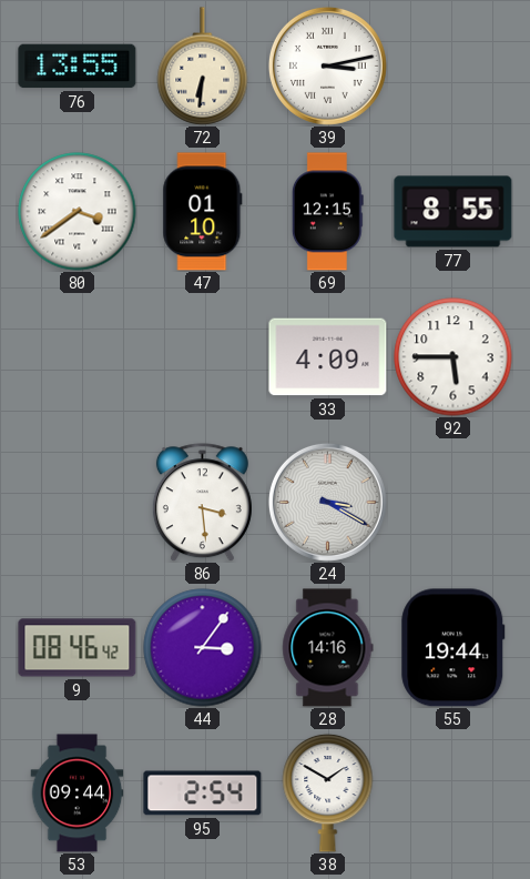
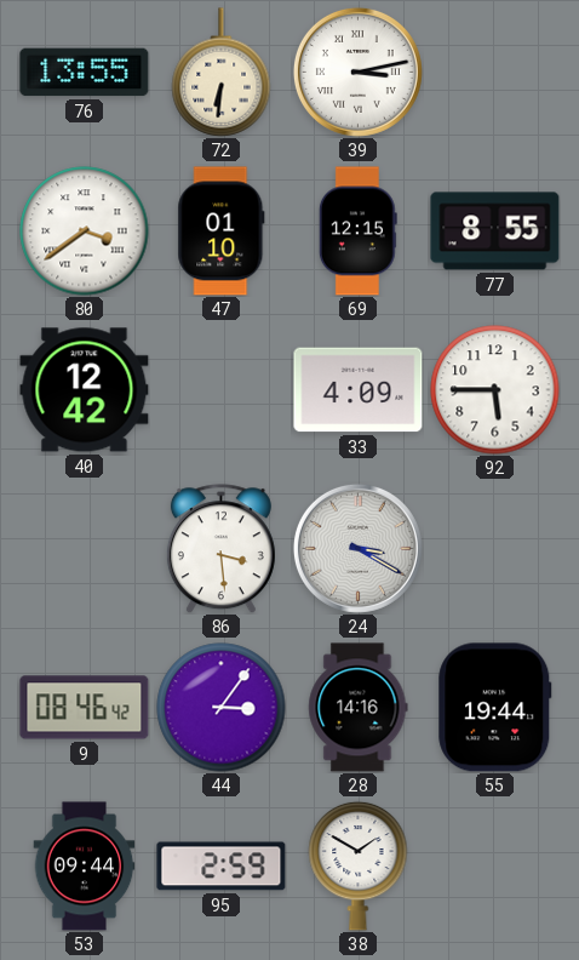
40: none -> 12:42 (85, 390)
95: 2:54 -> 2:59 (222, 867)
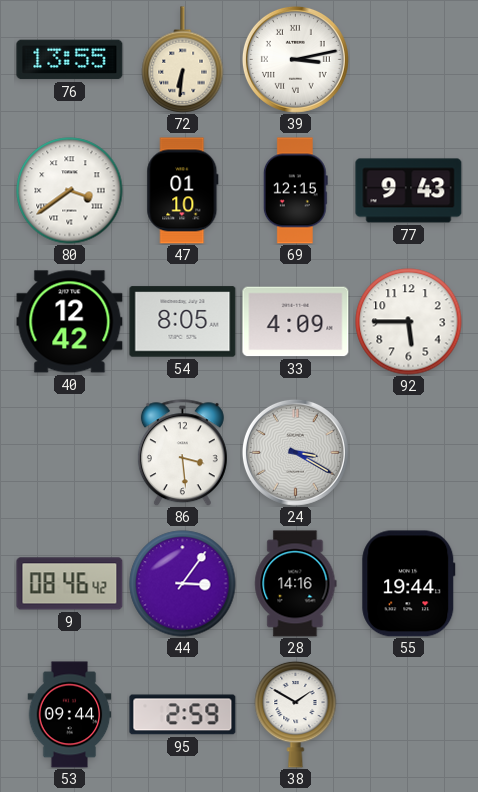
77: 8:55 -> 9:43 (409, 191)
54: none -> 8:05 (183, 322)
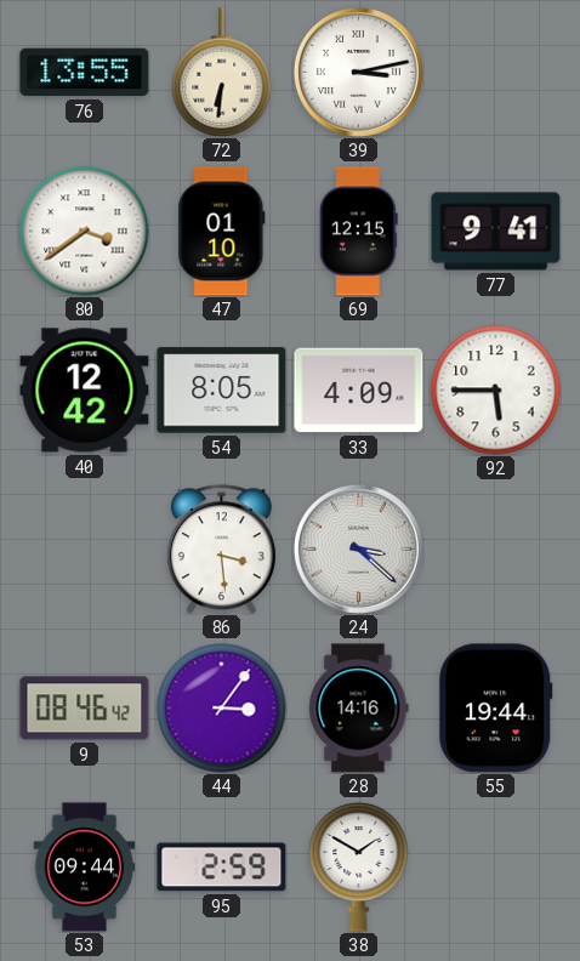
77: 9:43 -> 9:41 (496, 232)
24: 3:20 -> 3:22 (358, 548)
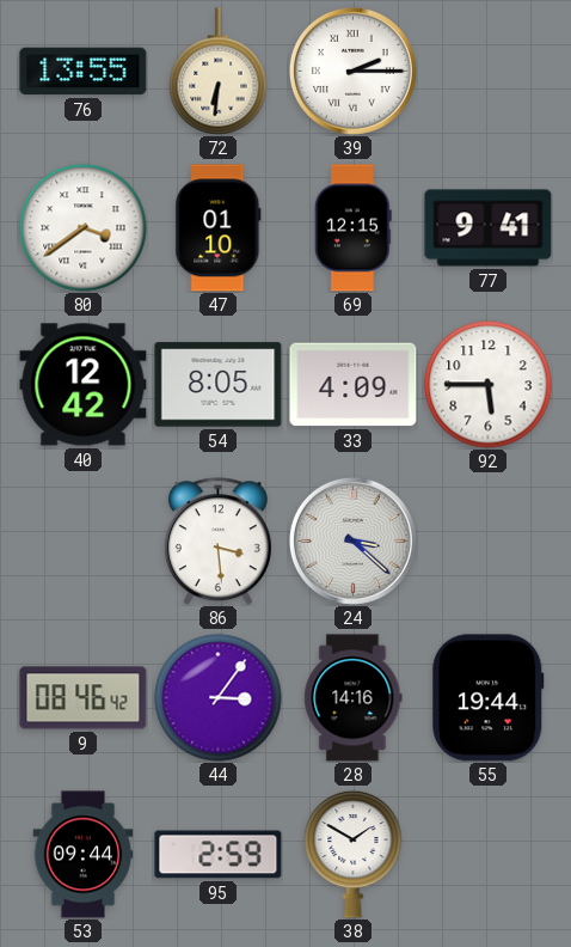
39: 3:13 -> 2:15 (352, 71)
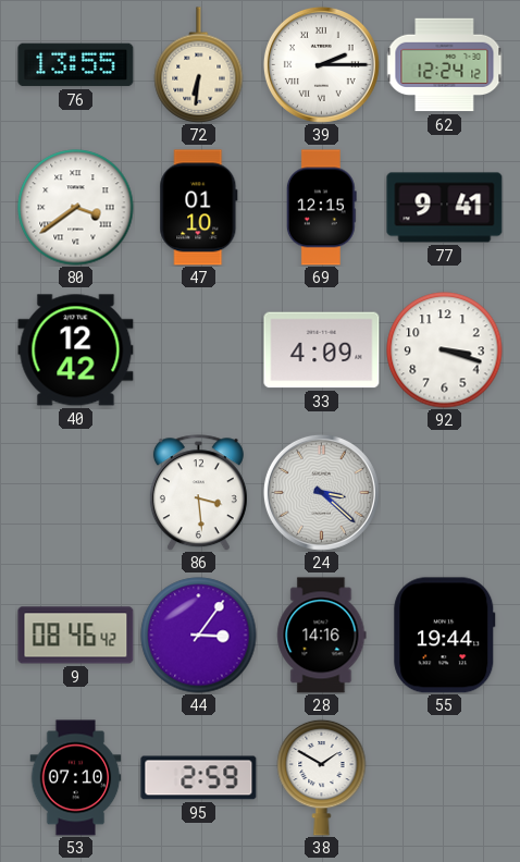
62: none -> 12:24 (445, 65)
54: 8:05 -> none (219, 385)
92: 5:45 -> 3:18 (445, 350)
53: 09:44 -> 07:10 (76, 778)
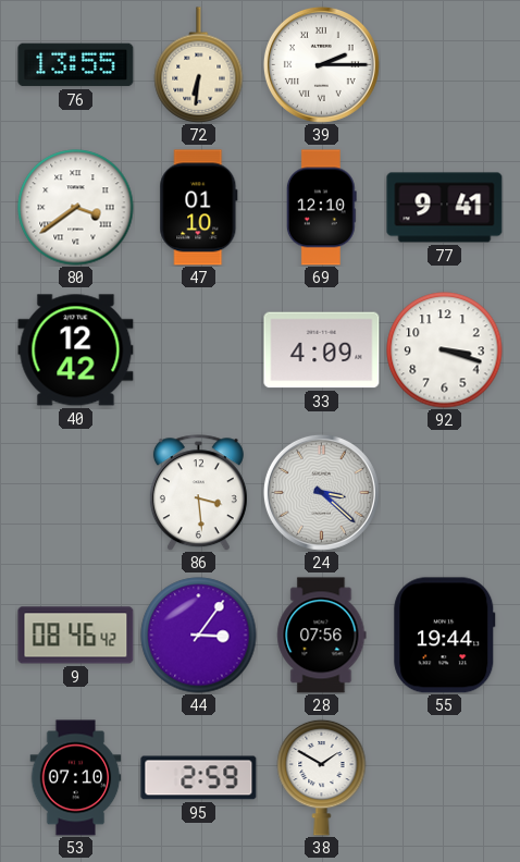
62: 12:24 -> none (445, 65)
69: 12:15 -> 12:10 (321, 208)
28: 14:16 -> 07:56 (322, 636)
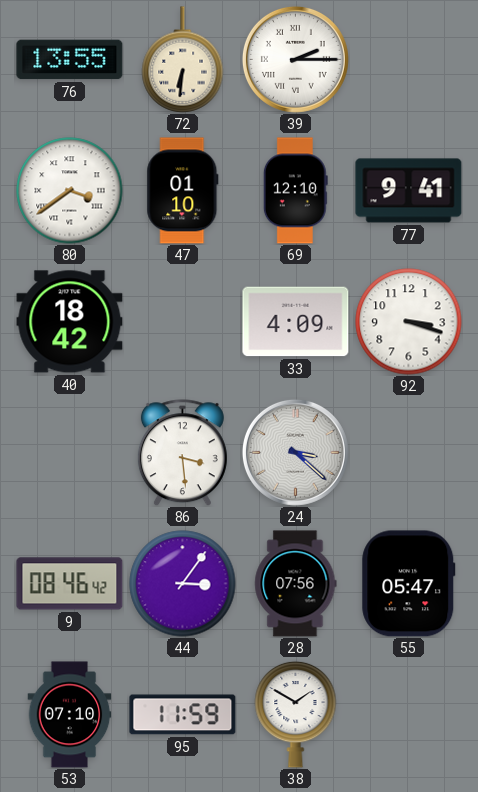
40: 12:42 -> 18:42 (70, 322)
55: 19:44 -> 05:47 (409, 584)
95: 2:59 -> 11:59 (183, 715)
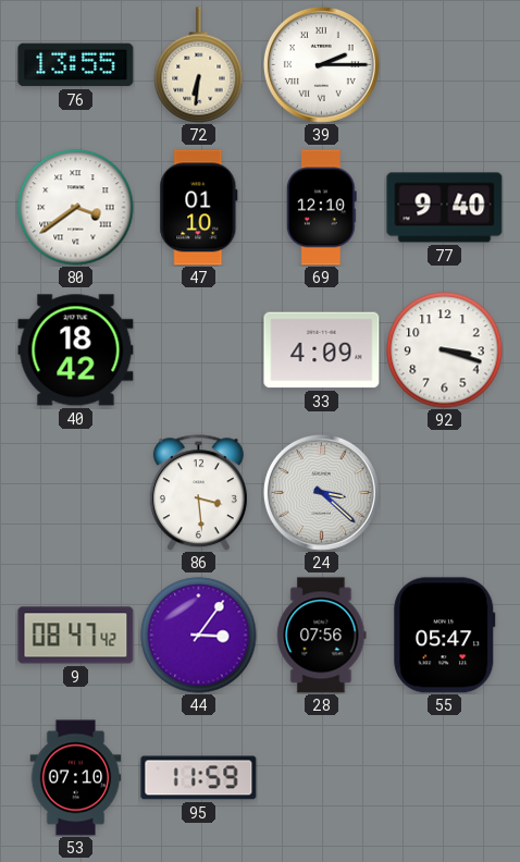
77: 9:41 -> 9:40 (445, 208)
9: 08:46 -> 08:47 (76, 636)
38: 1:50 -> none (296, 714)
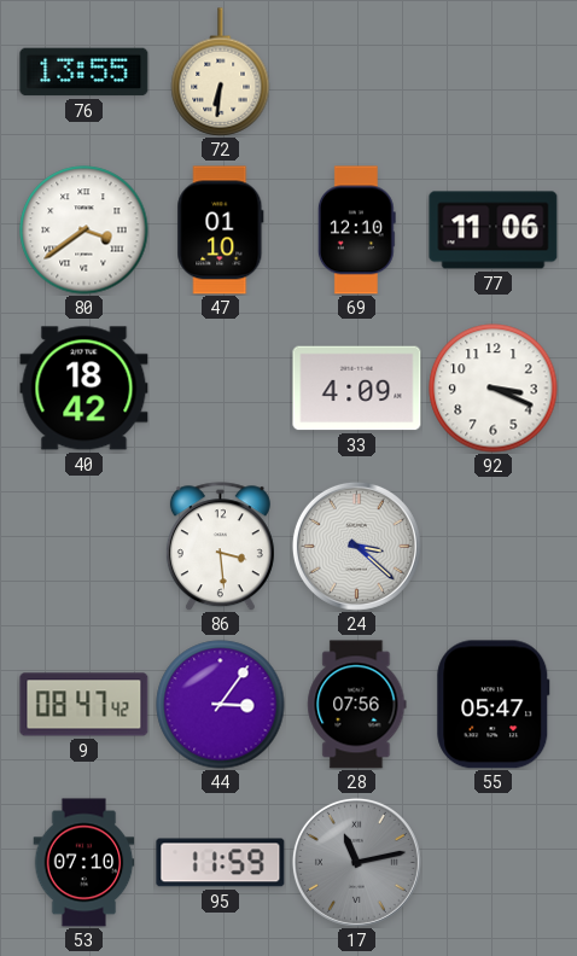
39: 2:15 -> none (321, 64)
77: 9:40 -> 11:06 (494, 231)
92: 3:18 -> 3:19 (494, 389)
17: none -> 11:13 (356, 862)
